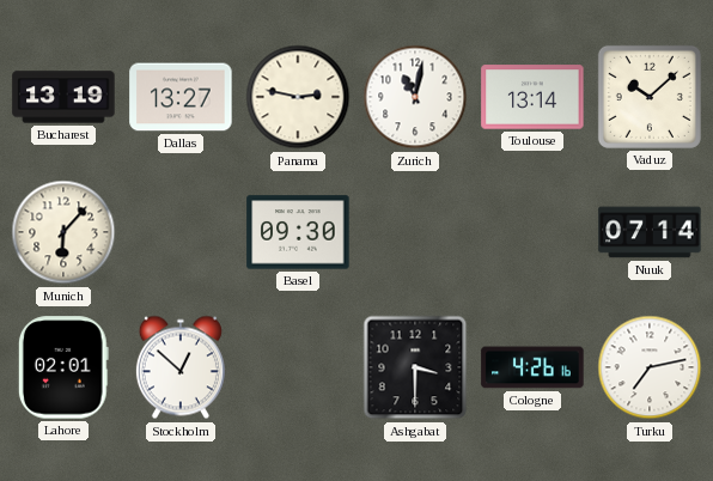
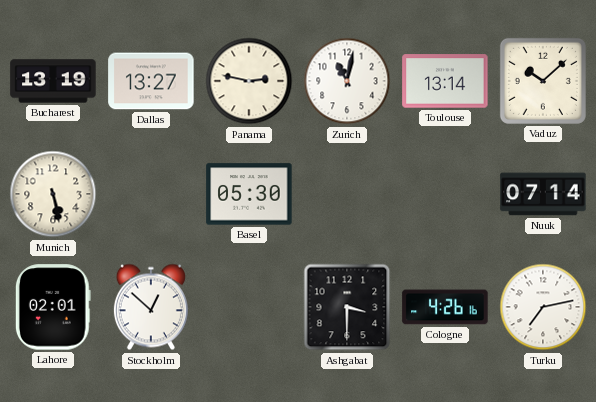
Munich: 6:07 -> 5:28 (53, 194)
Basel: 09:30 -> 05:30 (249, 194)
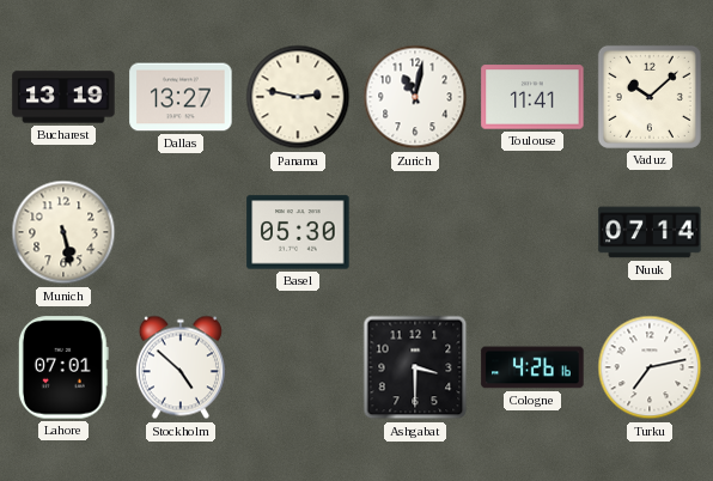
Toulouse: 13:14 -> 11:41 (532, 97)
Lahore: 02:01 -> 07:01 (63, 367)
Stockholm: 12:52 -> 4:52 (181, 367)
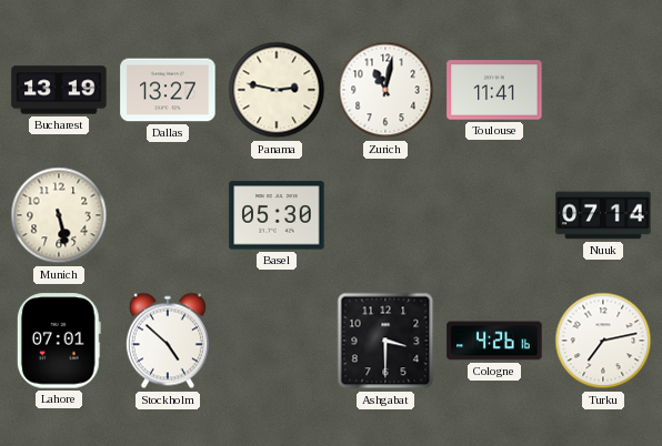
Vaduz: 10:08 -> none (650, 97)
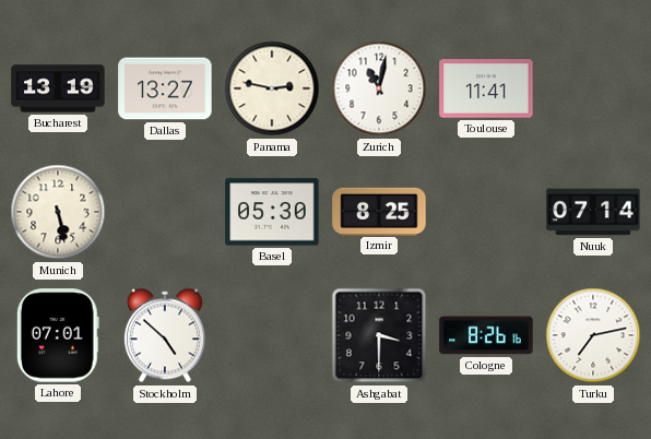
Izmir: none -> 8:25 (379, 211)
Cologne: 4:26 -> 8:26 (486, 335)
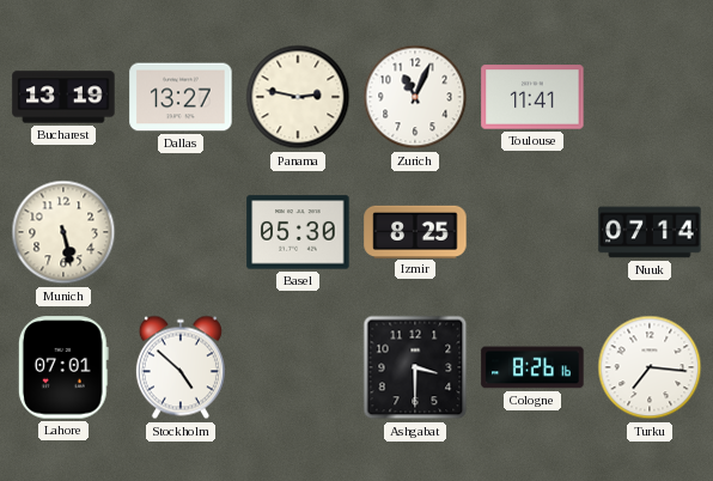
Zurich: 11:02 -> 11:04 (415, 97)
Turku: 7:13 -> 7:16 (650, 367)
